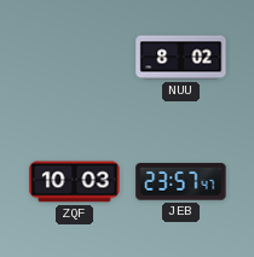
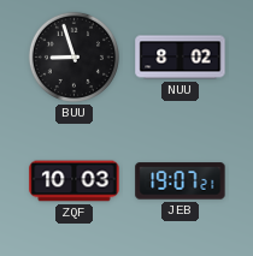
BUU: none -> 8:57 (73, 56)
JEB: 23:57 -> 19:07 (181, 181)
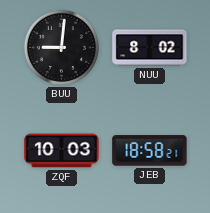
BUU: 8:57 -> 9:01 (61, 47)
JEB: 19:07 -> 18:58 (150, 151)
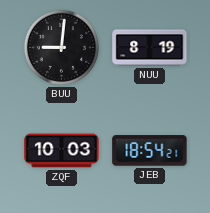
NUU: 8:02 -> 8:19 (150, 48)
JEB: 18:58 -> 18:54 (150, 151)
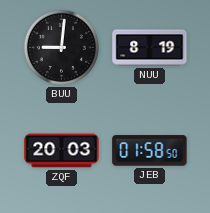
ZQF: 10:03 -> 20:03 (62, 151)
JEB: 18:54 -> 01:58 (150, 151)
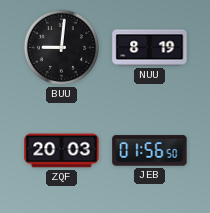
JEB: 01:58 -> 01:56 (150, 151)
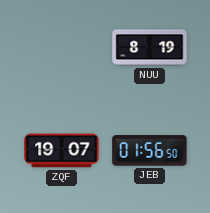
BUU: 9:01 -> none (61, 47)
ZQF: 20:03 -> 19:07 (62, 151)
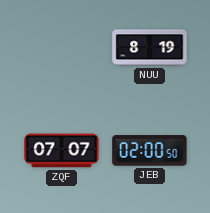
ZQF: 19:07 -> 07:07 (62, 151)
JEB: 01:56 -> 02:00 (150, 151)
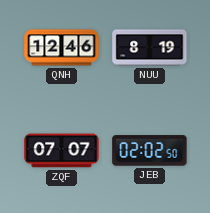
QNH: none -> 12:46 (62, 48)
JEB: 02:00 -> 02:02 (150, 151)
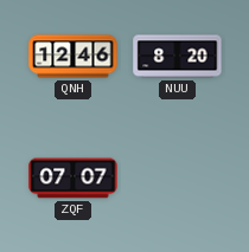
NUU: 8:19 -> 8:20 (178, 57)
JEB: 02:02 -> none (150, 151)
